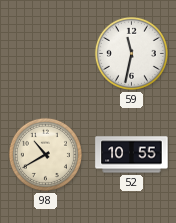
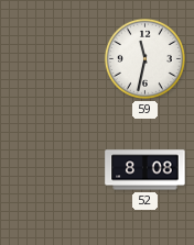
98: 10:40 -> none (45, 154)
52: 10:55 -> 8:08 (145, 170)
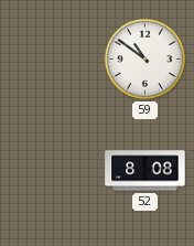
59: 11:32 -> 10:51 (144, 58)
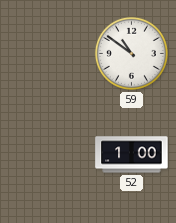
52: 8:08 -> 1:00 (132, 155)
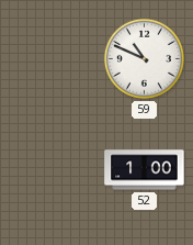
59: 10:51 -> 10:49 (144, 58)
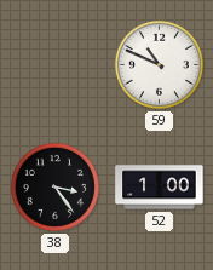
38: none -> 3:24 (54, 186)
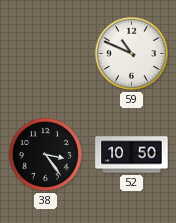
52: 1:00 -> 10:50 (132, 155)
